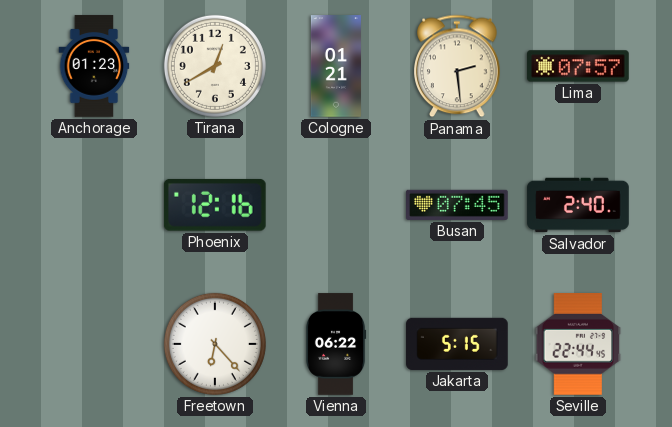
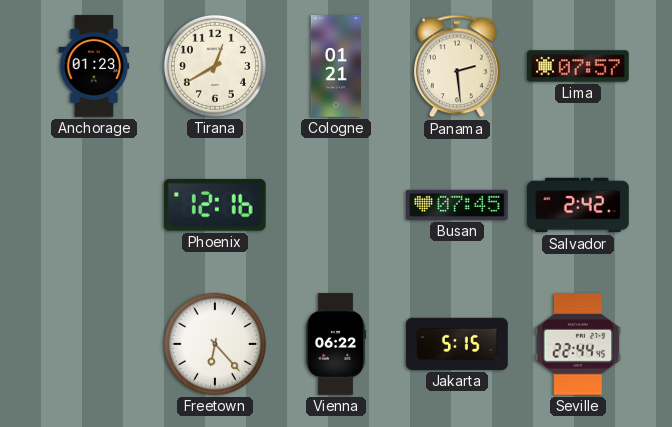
Salvador: 2:40 -> 2:42 (578, 205)
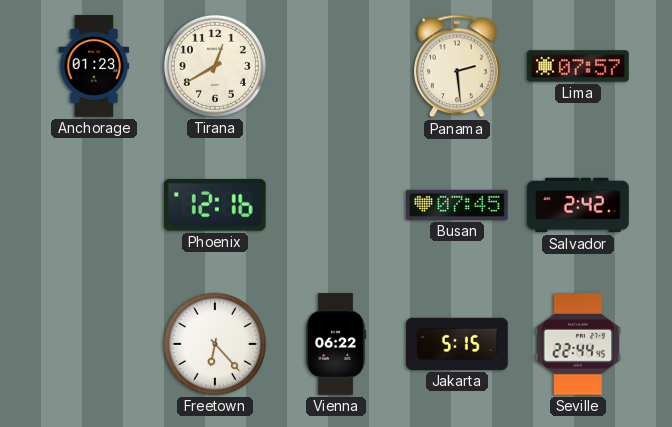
Cologne: 01:21 -> none (336, 66)
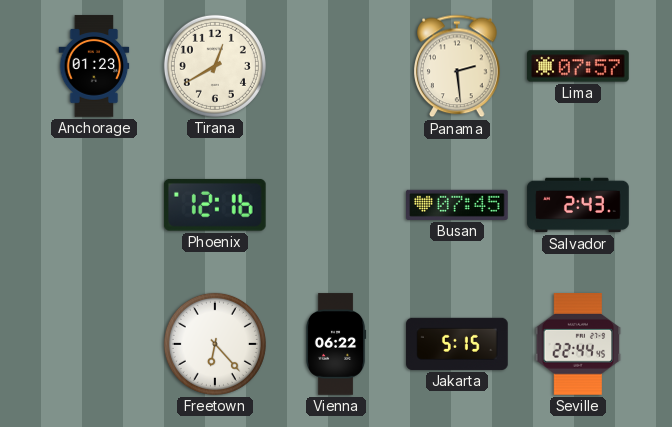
Salvador: 2:42 -> 2:43 (578, 205)
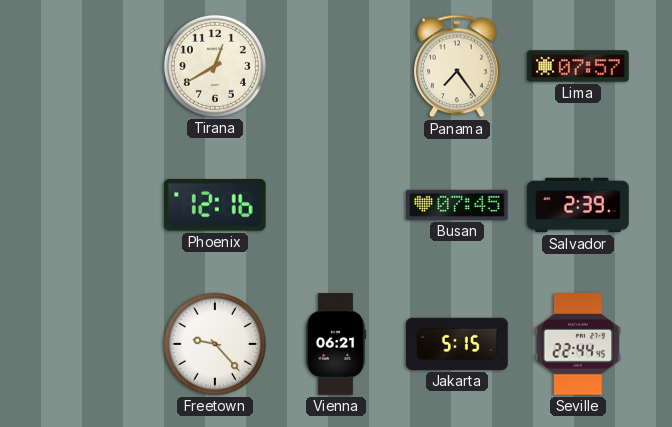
Anchorage: 01:23 -> none (94, 66)
Panama: 2:29 -> 7:24 (457, 66)
Salvador: 2:43 -> 2:39 (578, 205)
Freetown: 6:23 -> 9:23 (215, 344)
Vienna: 06:22 -> 06:21 (336, 344)
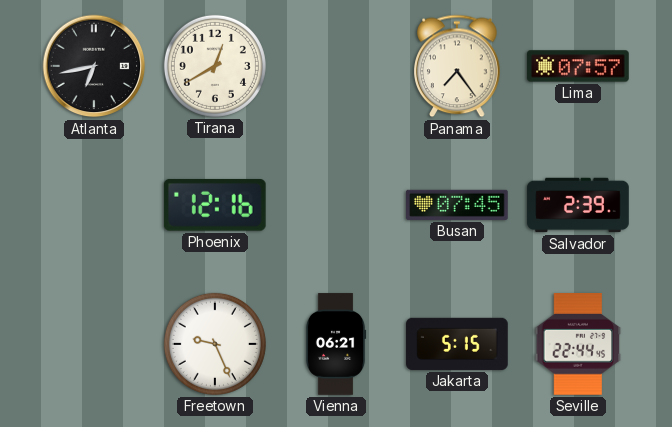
Atlanta: none -> 6:43 (94, 66)
Freetown: 9:23 -> 9:26 (215, 344)
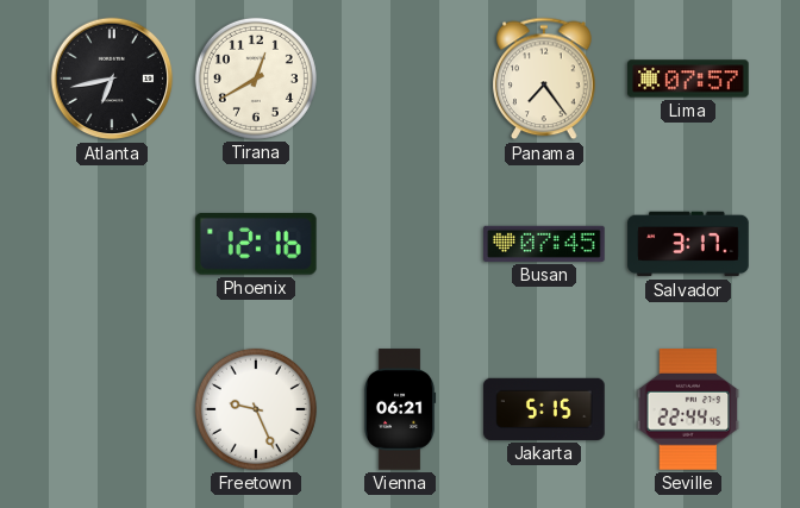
Salvador: 2:39 -> 3:17 (688, 244)
